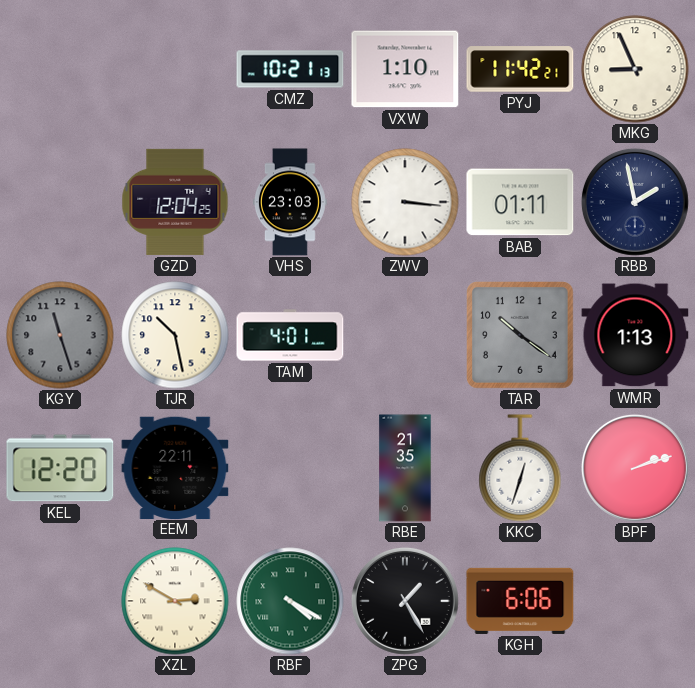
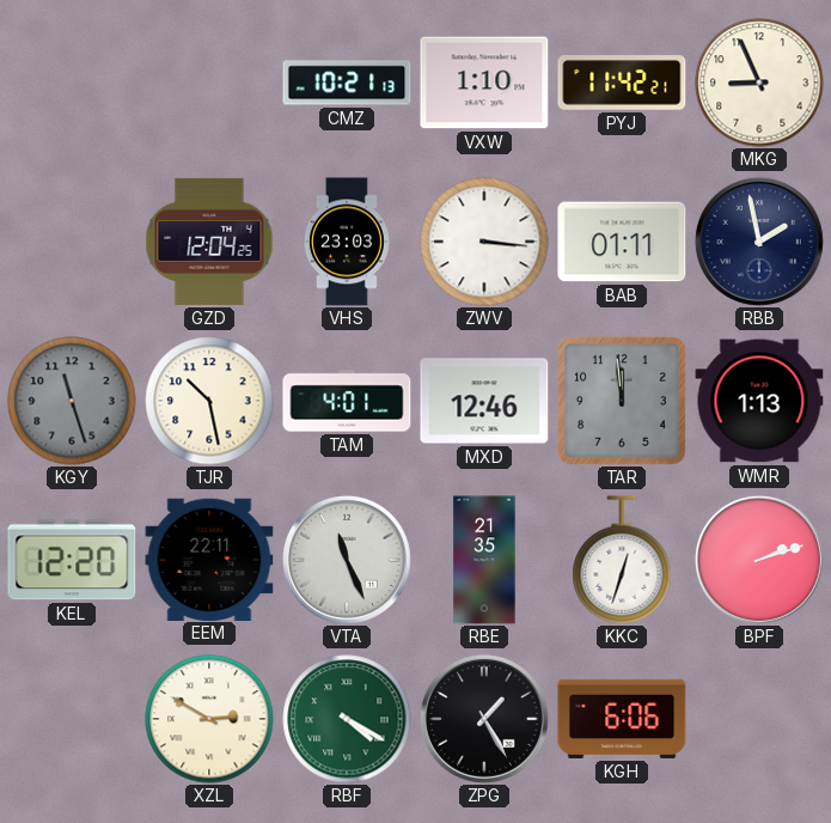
MXD: none -> 12:46 (484, 401)
TAR: 10:21 -> 11:59 (623, 402)
VTA: none -> 11:26 (347, 560)
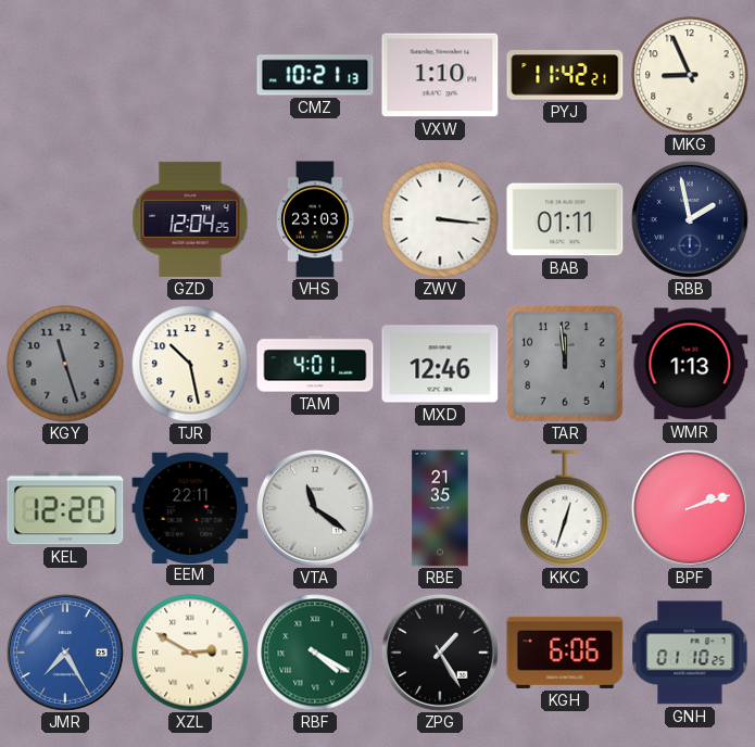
VTA: 11:26 -> 11:21 (315, 508)
JMR: none -> 7:25 (65, 653)
GNH: none -> 01:10 (690, 653)
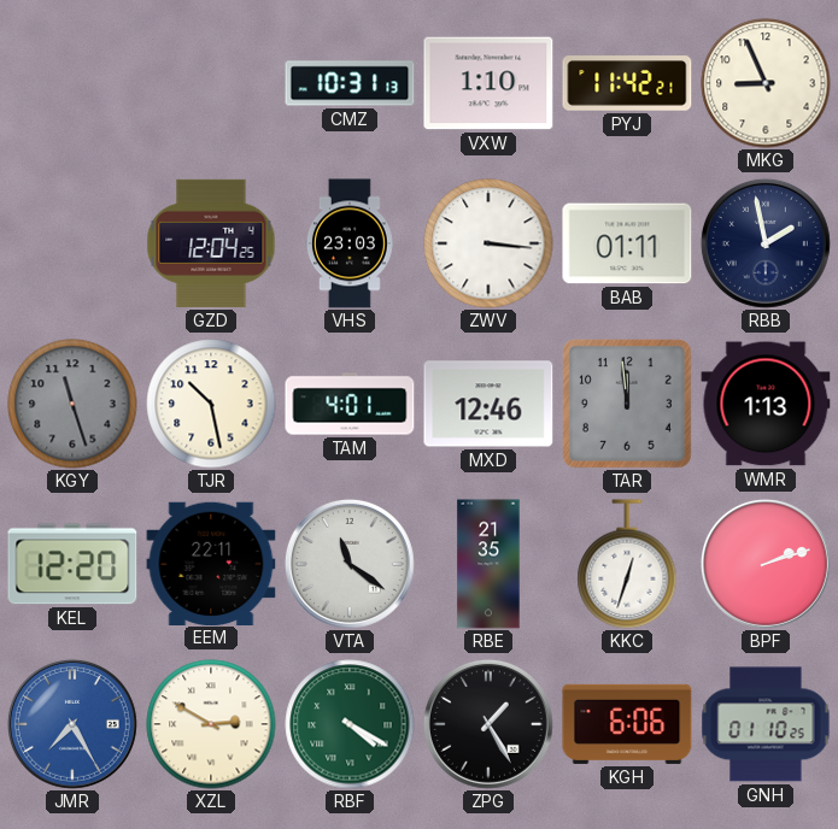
CMZ: 10:21 -> 10:31 (350, 83)
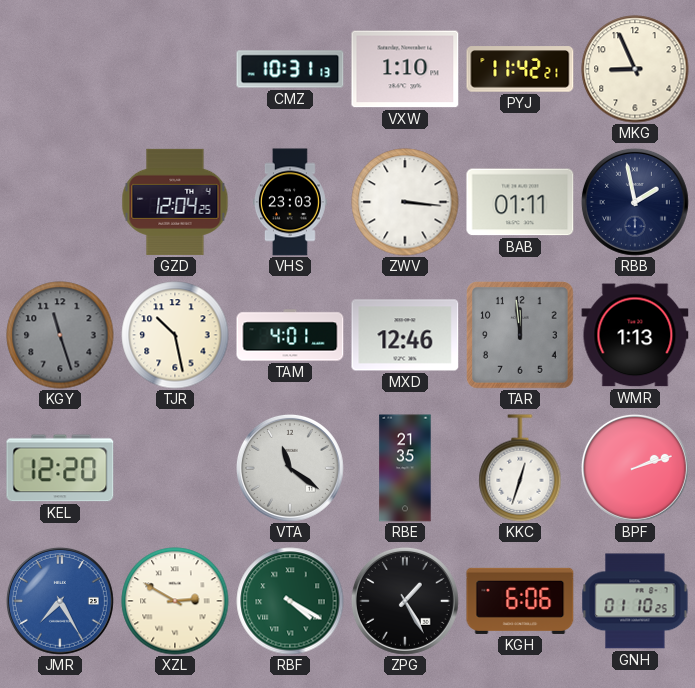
EEM: 22:11 -> none (211, 563)
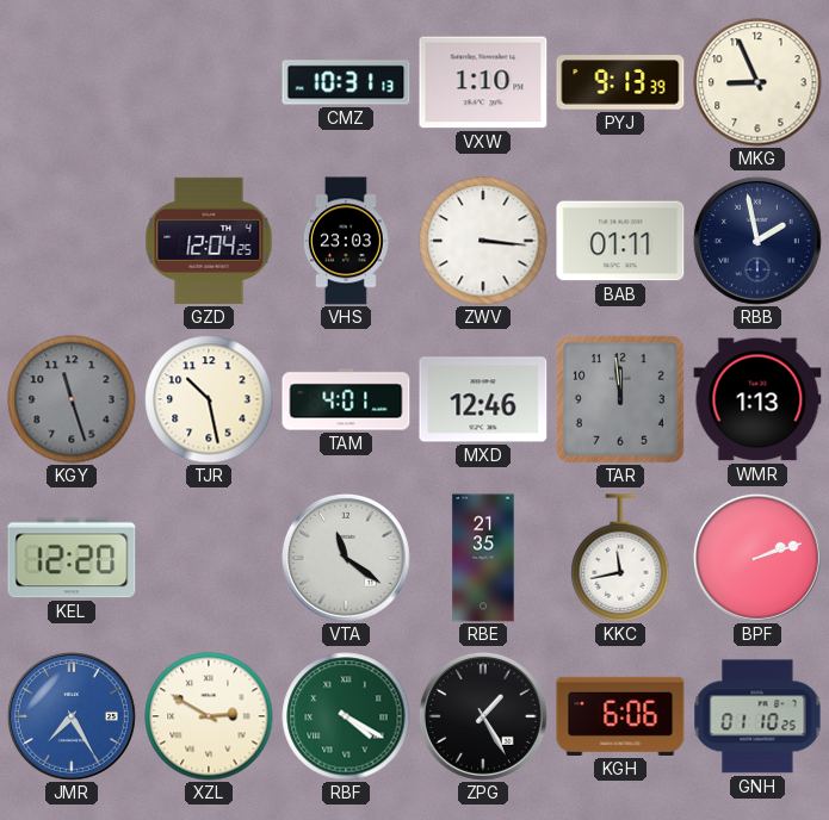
PYJ: 11:42 -> 9:13 (620, 82)
KKC: 12:33 -> 11:43 (620, 558)
